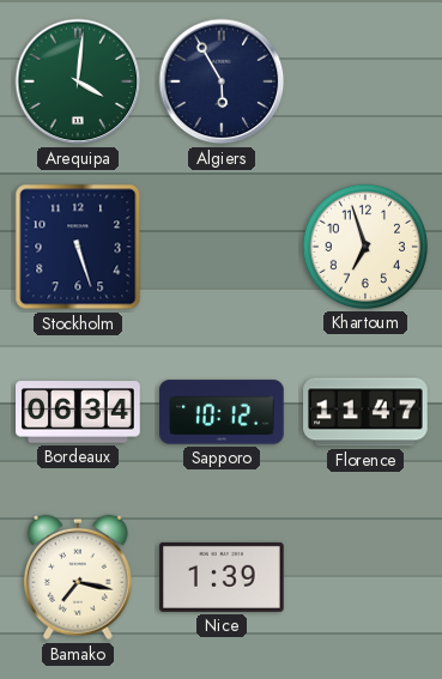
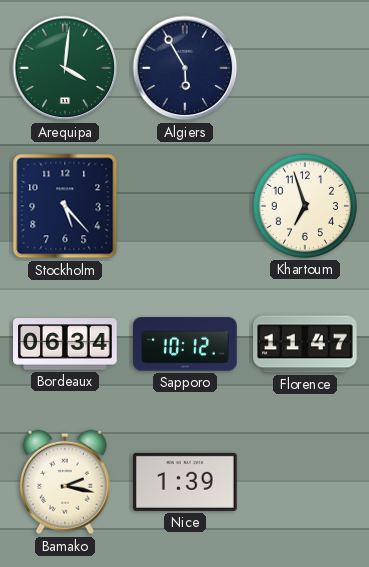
Stockholm: 5:27 -> 5:23 (65, 206)
Bamako: 7:17 -> 2:17 (65, 482)
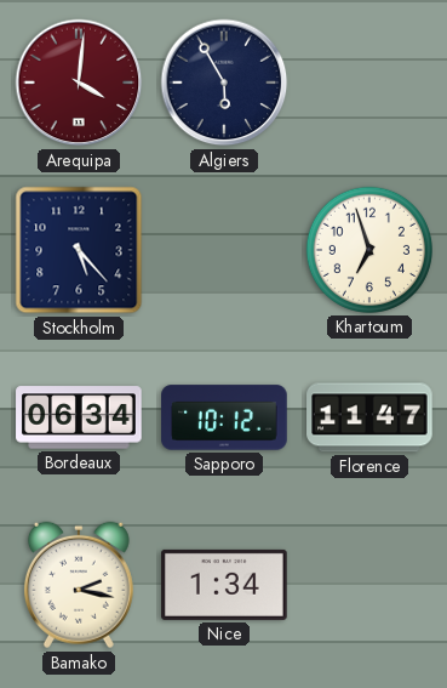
Arequipa dial: green -> burgundy (79, 83)
Nice: 1:39 -> 1:34 (224, 585)
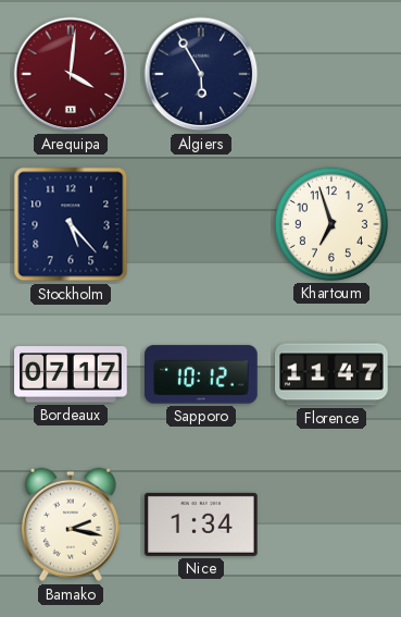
Bordeaux: 06:34 -> 07:17 (71, 374)
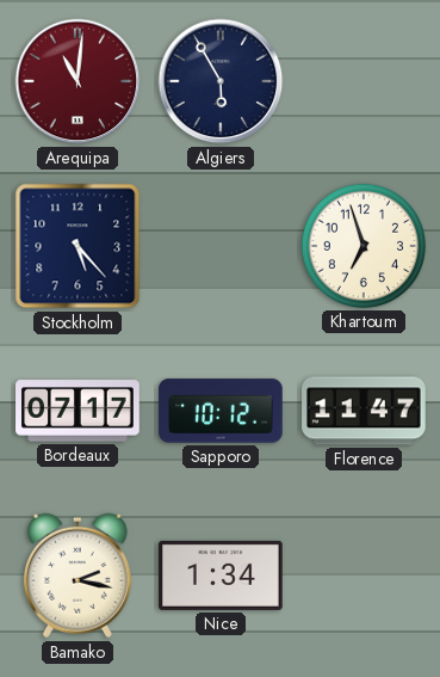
Arequipa: 4:01 -> 11:01 (78, 81)
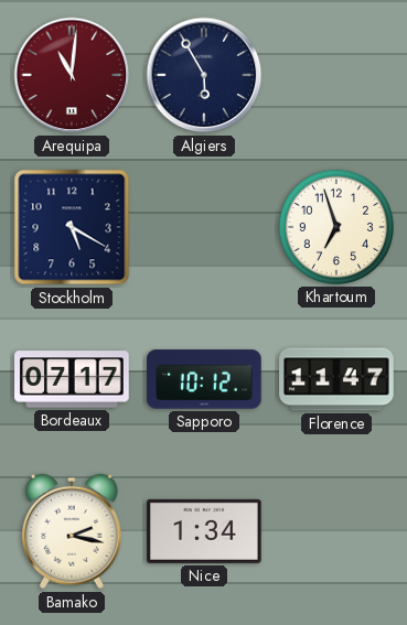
Stockholm: 5:23 -> 5:20 (72, 227)
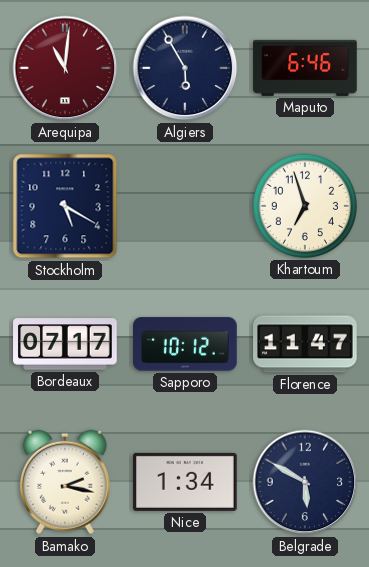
Maputo: none -> 6:46 (305, 68)
Belgrade: none -> 5:50 (305, 482)
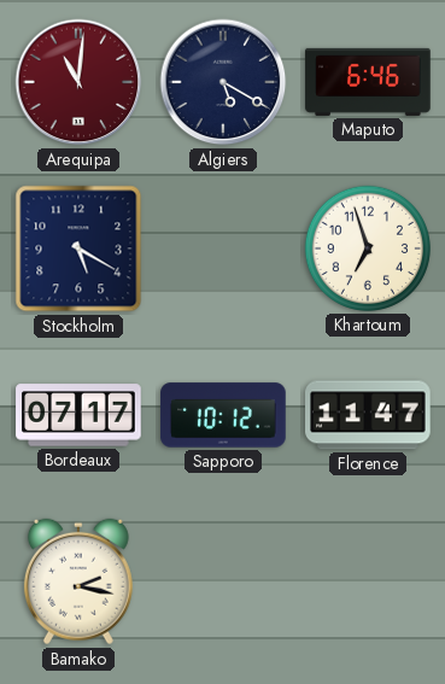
Algiers: 5:55 -> 5:20 (223, 82)
Nice: 1:34 -> none (185, 482)
Belgrade: 5:50 -> none (305, 482)
